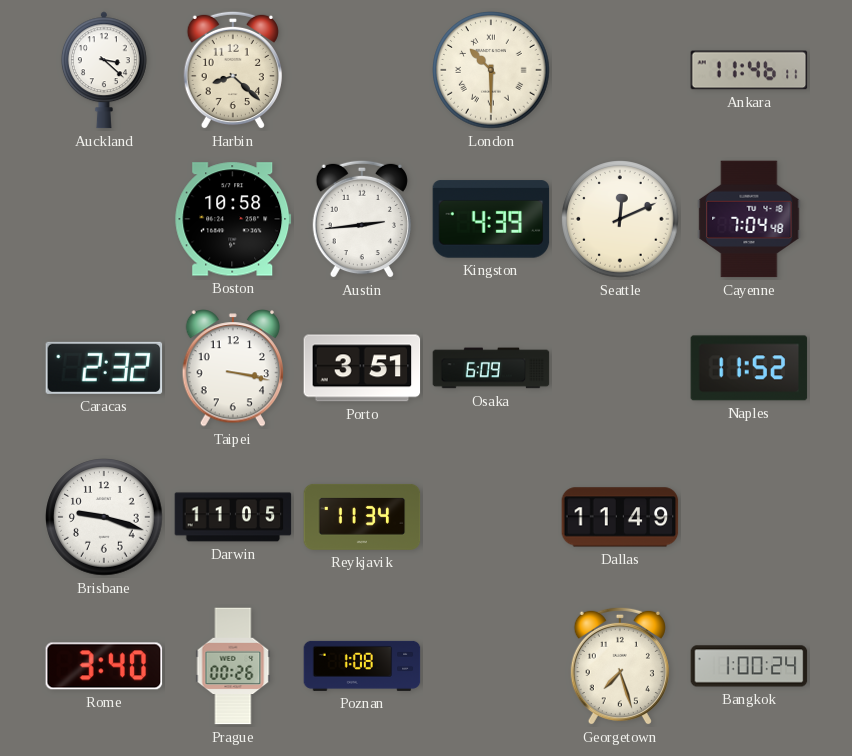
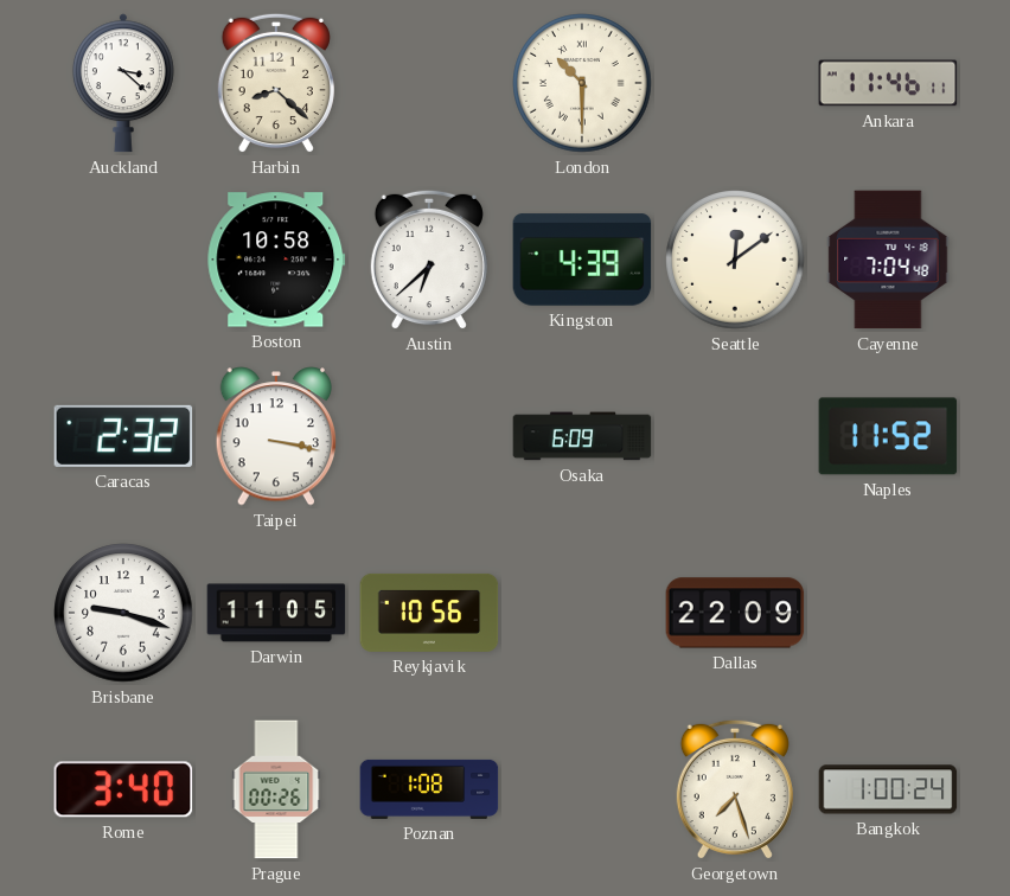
Austin: 2:44 -> 6:38 (429, 260)
Seattle: 12:11 -> 12:09 (735, 260)
Porto: 3:51 -> none (362, 368)
Reykjavik: 11:34 -> 10:56 (429, 613)
Dallas: 11:49 -> 22:09 (735, 613)
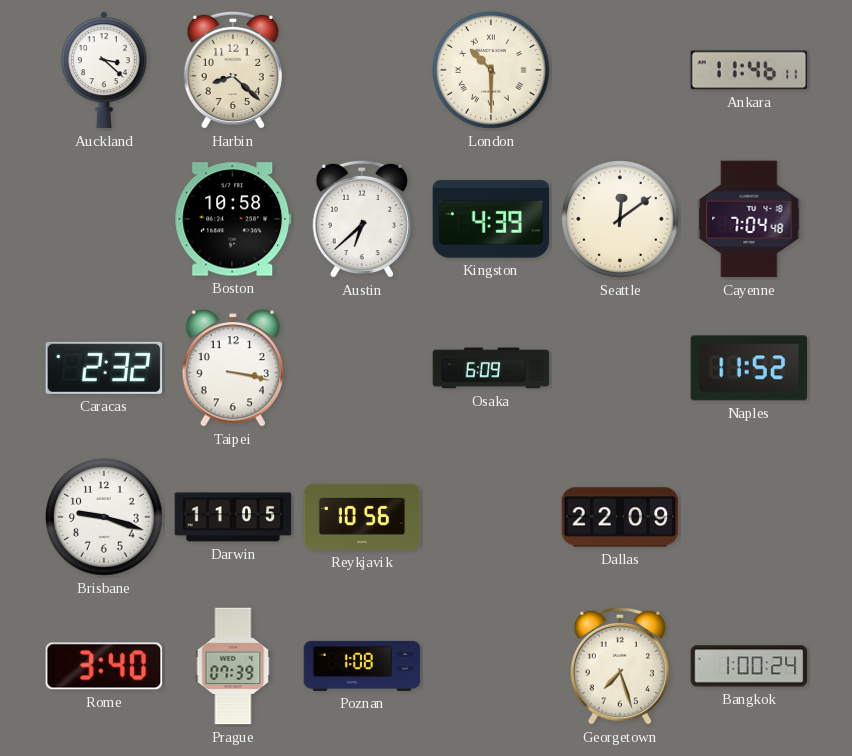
Prague: 00:26 -> 07:39 (233, 666)
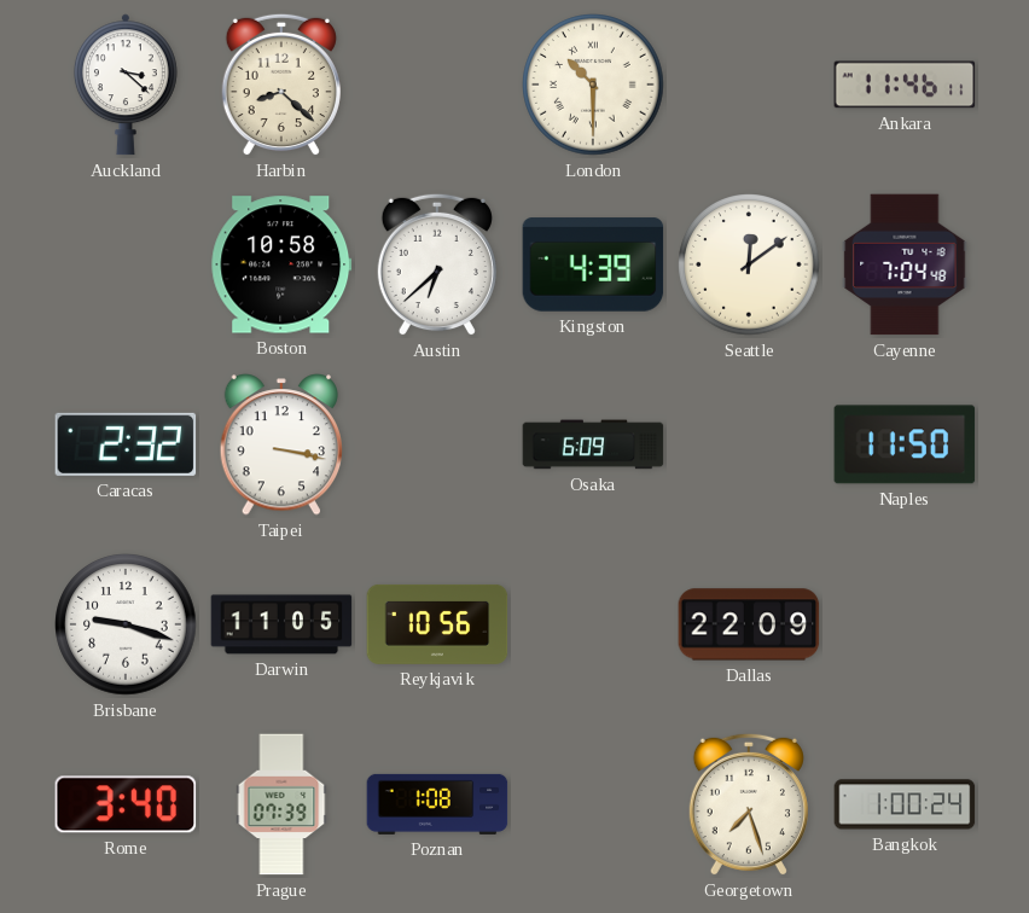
Naples: 11:52 -> 11:50 (905, 444)
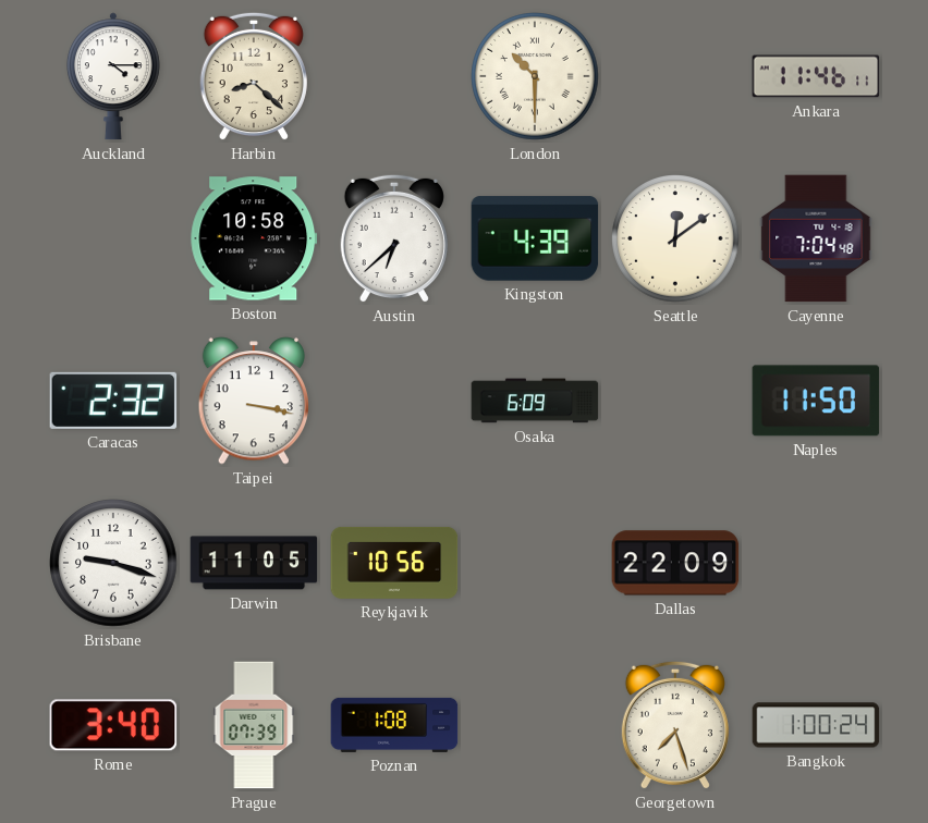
Auckland: 3:22 -> 4:15 (113, 76)
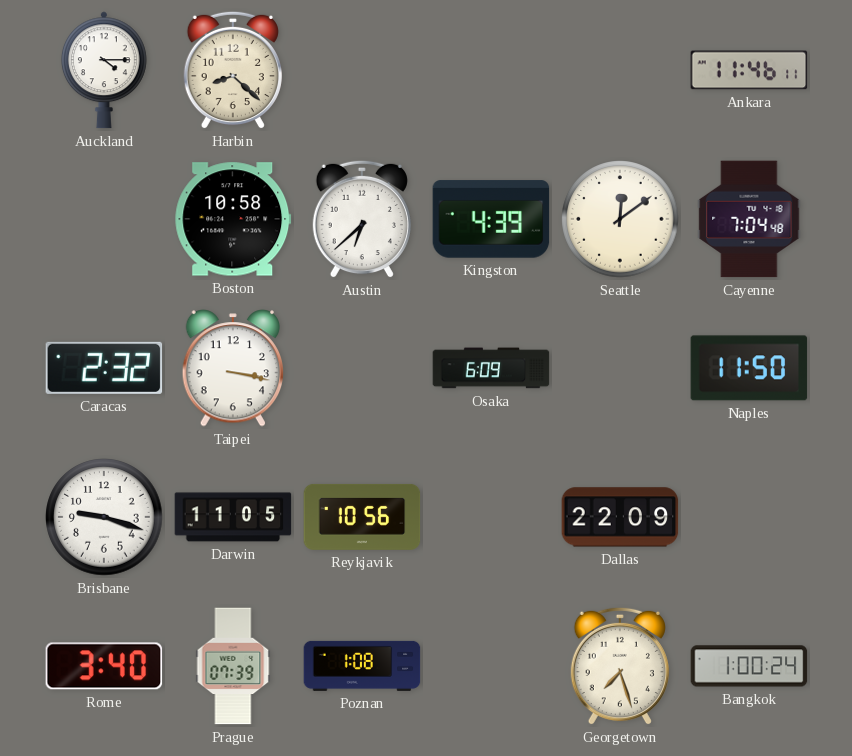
London: 10:30 -> none (535, 76)
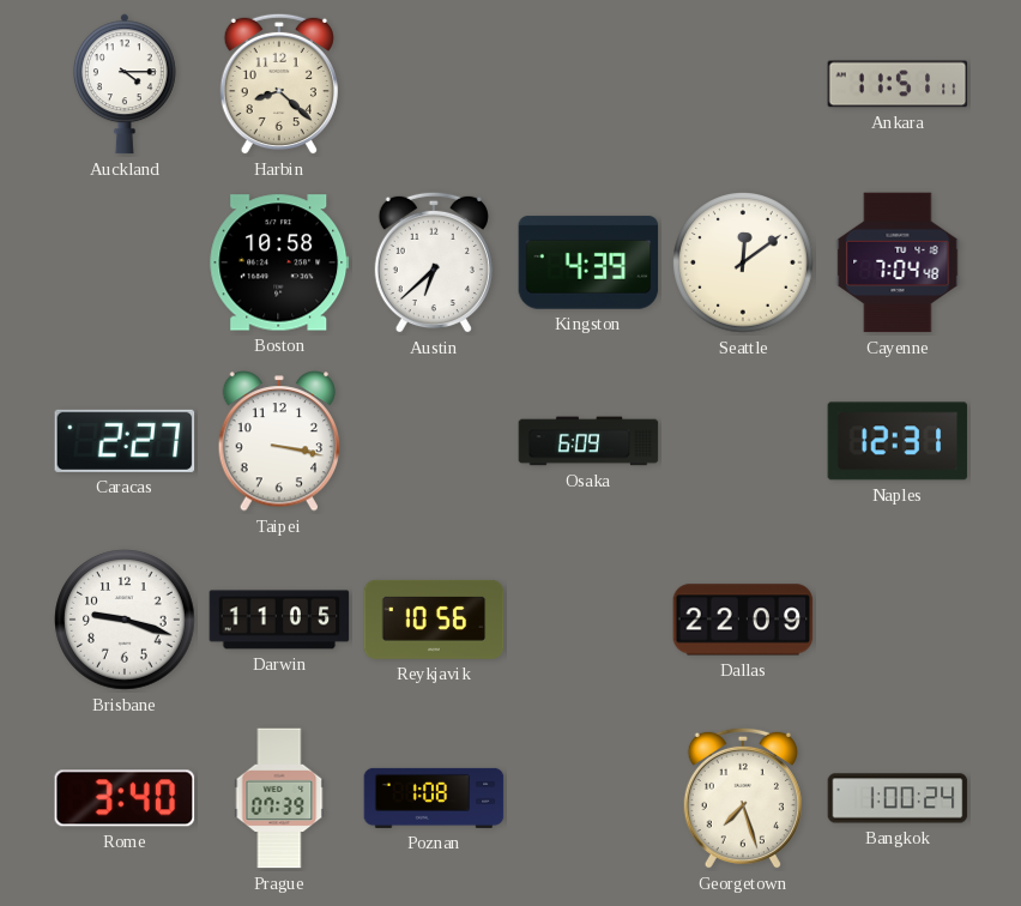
Ankara: 11:46 -> 11:51 (898, 84)
Caracas: 2:32 -> 2:27 (125, 441)
Naples: 11:50 -> 12:31 (898, 441)
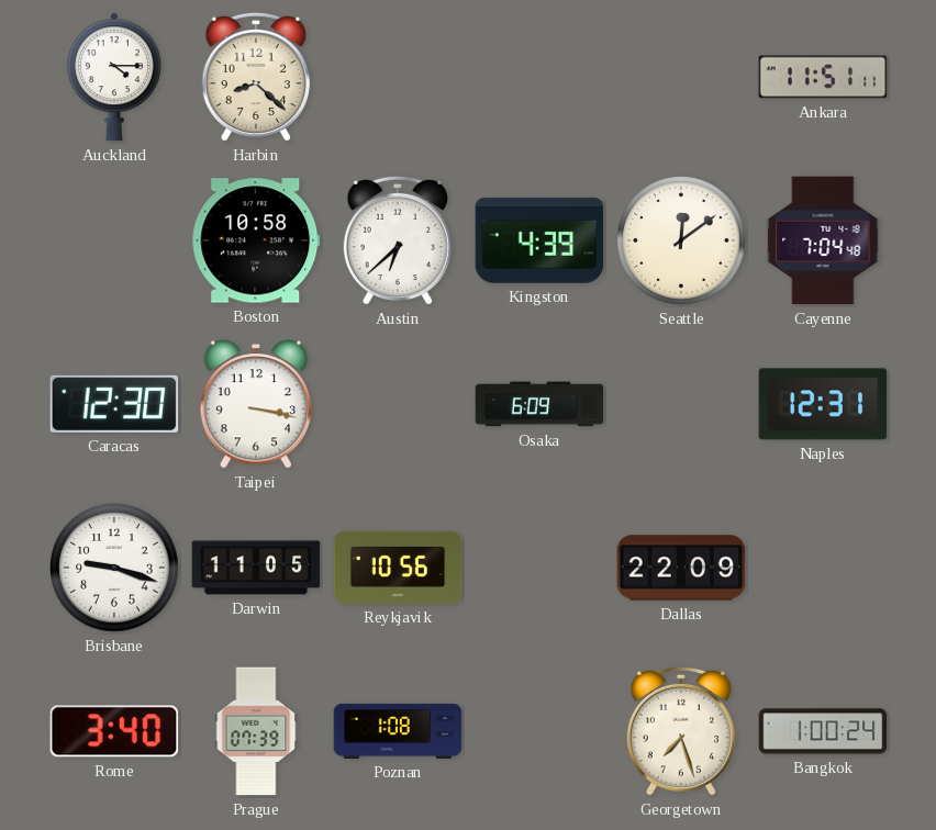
Caracas: 2:27 -> 12:30 (114, 404)
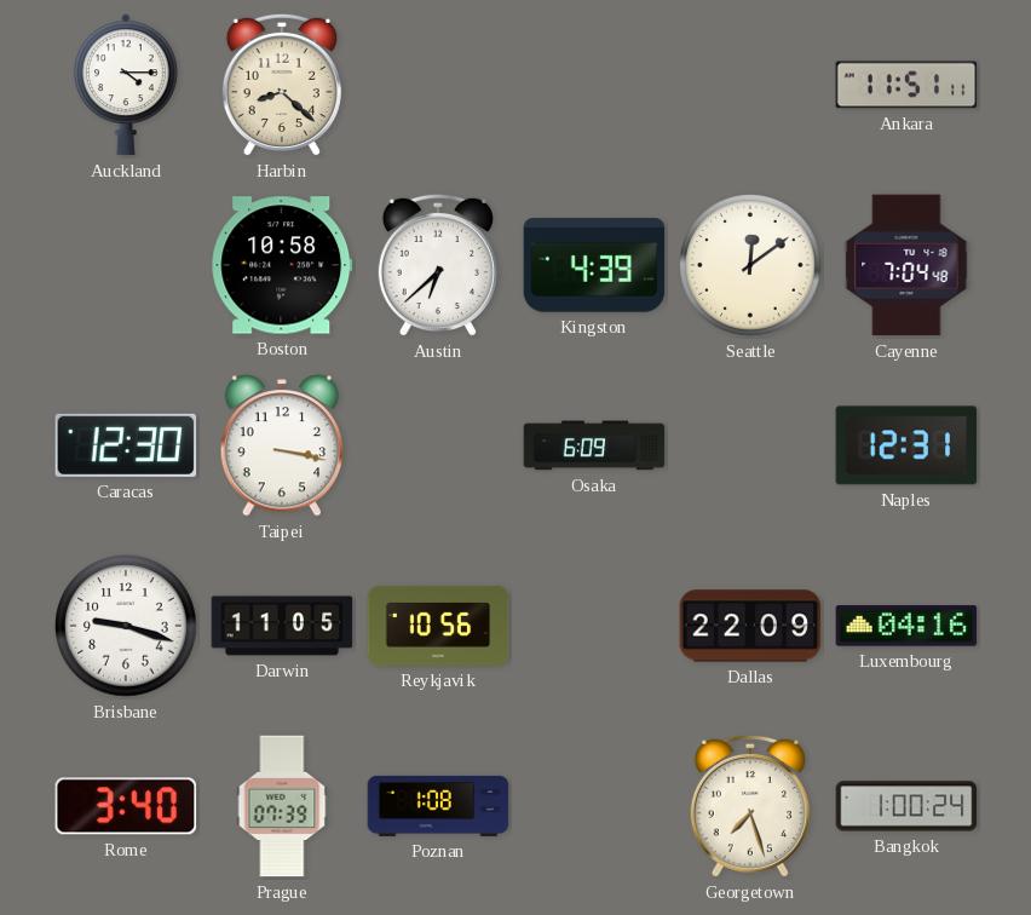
Luxembourg: none -> 04:16 (906, 626)
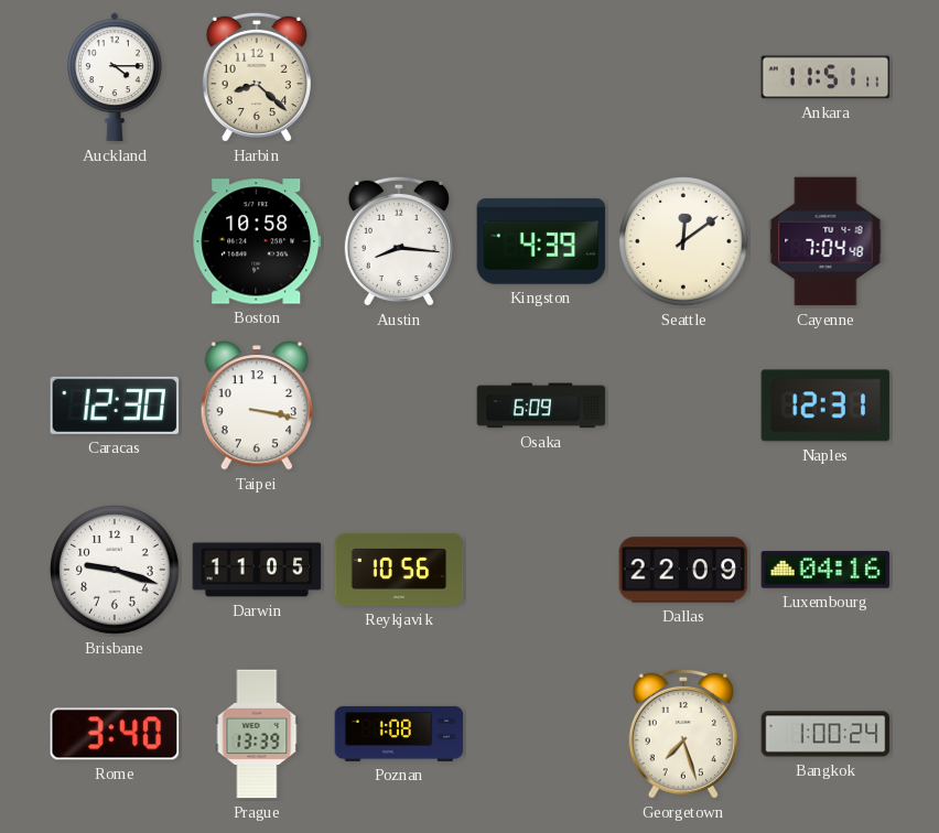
Austin: 6:38 -> 8:16 (399, 241)
Prague: 07:39 -> 13:39 (257, 734)
